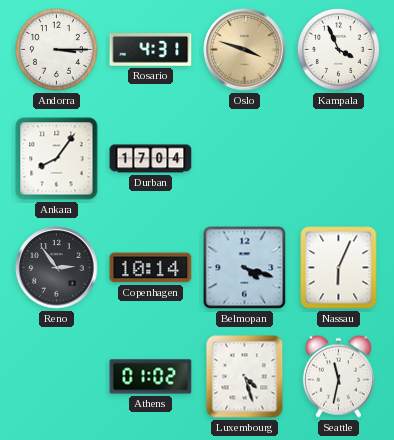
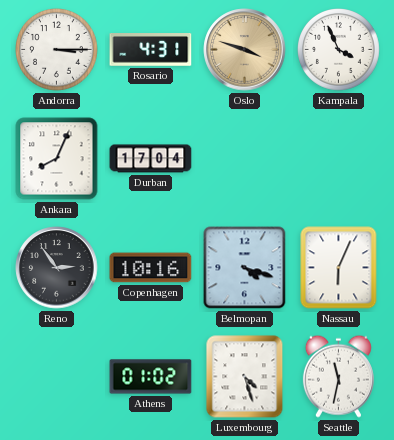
Ankara: 8:06 -> 8:04 (57, 159)
Copenhagen: 10:14 -> 10:16 (151, 268)
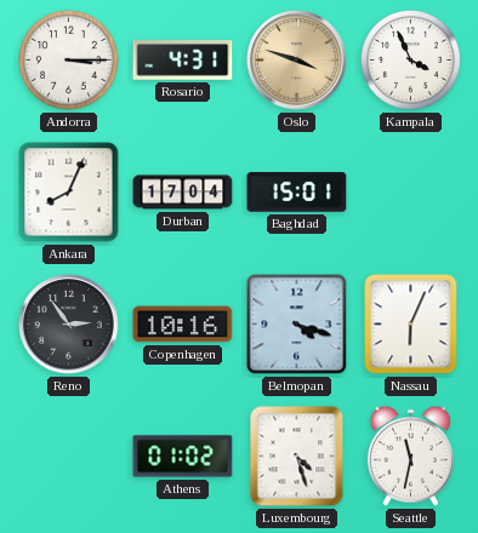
Baghdad: none -> 15:01 (297, 193)
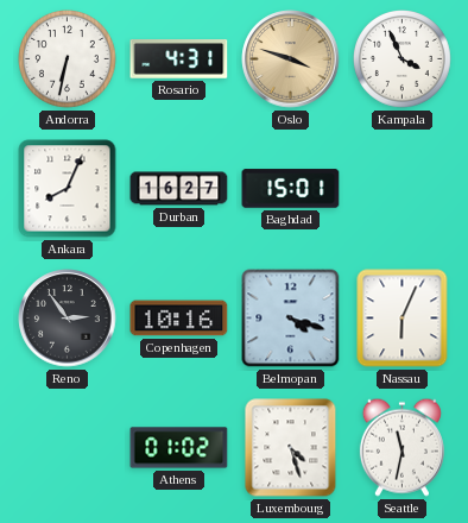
Andorra: 3:15 -> 6:32 (68, 59)
Durban: 17:04 -> 16:27 (179, 189)
